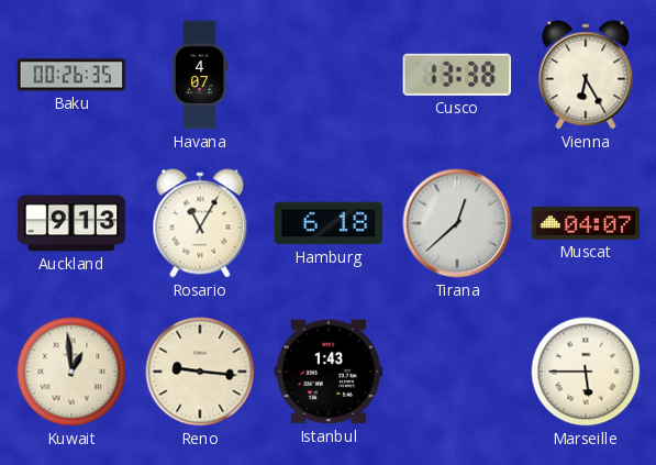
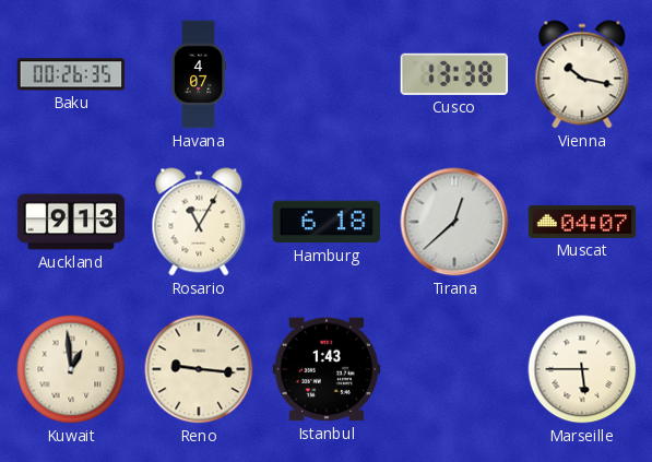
Vienna: 6:25 -> 10:17 (582, 74)
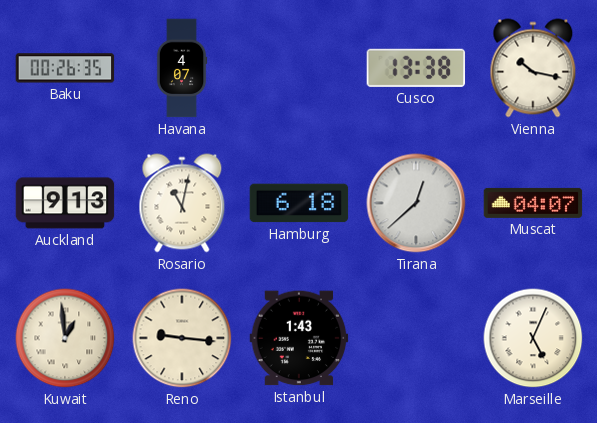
Rosario: 11:05 -> 11:02 (182, 203)
Marseille: 5:45 -> 5:04 (533, 338)
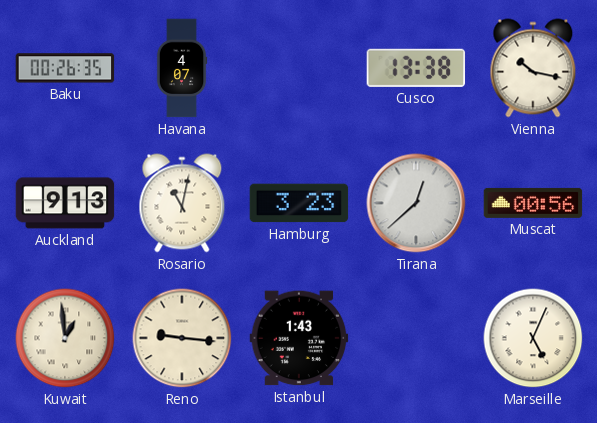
Hamburg: 6:18 -> 3:23 (299, 203)
Muscat: 04:07 -> 00:56 (533, 203)
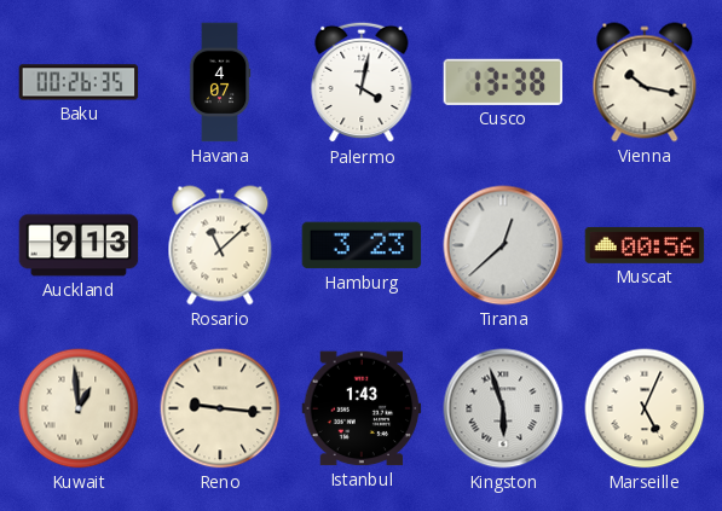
Palermo: none -> 4:02 (362, 82)
Rosario: 11:02 -> 11:08 (220, 245)
Kingston: none -> 5:57 (503, 408)
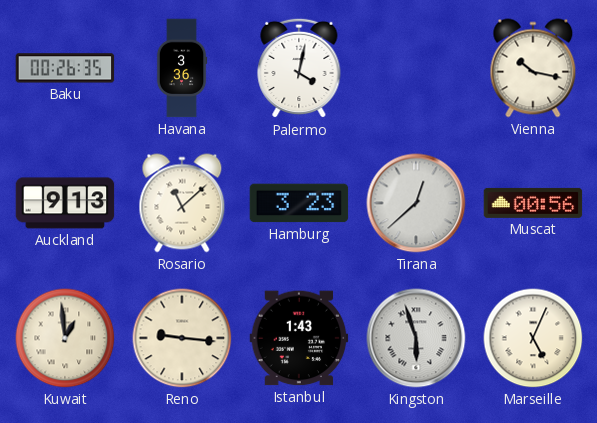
Havana: 4:07 -> 3:36 (182, 68)
Cusco: 13:38 -> none (503, 82)
